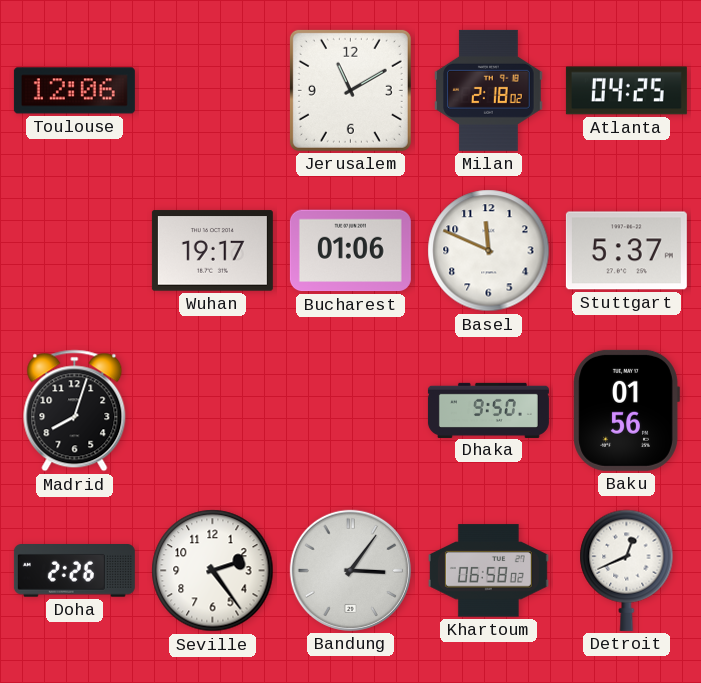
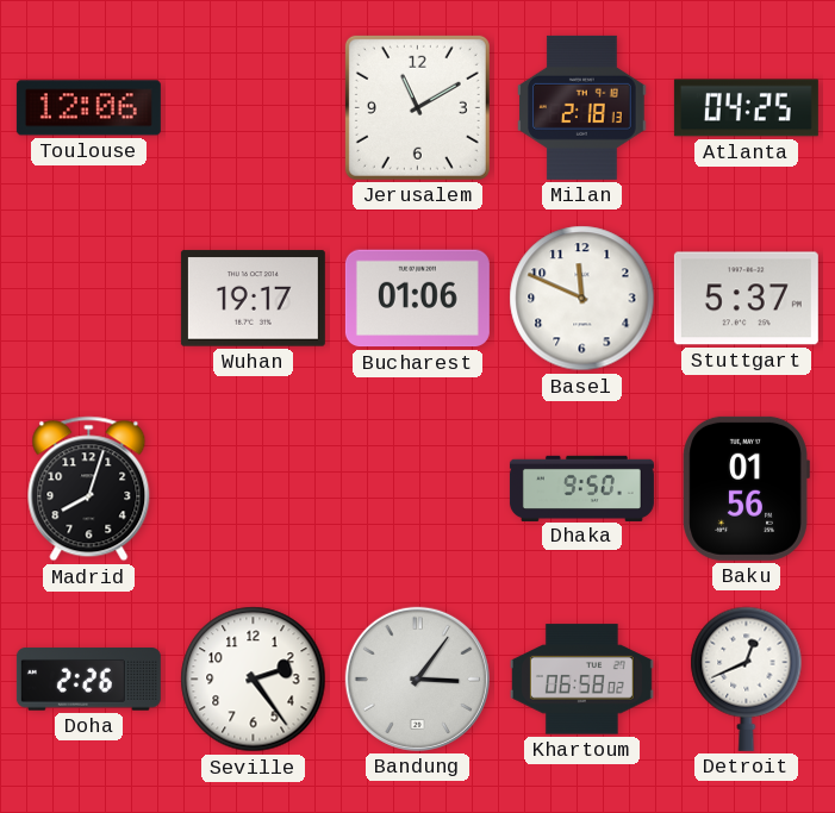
Milan: 2:18:02 -> 2:18:13 (582, 107)
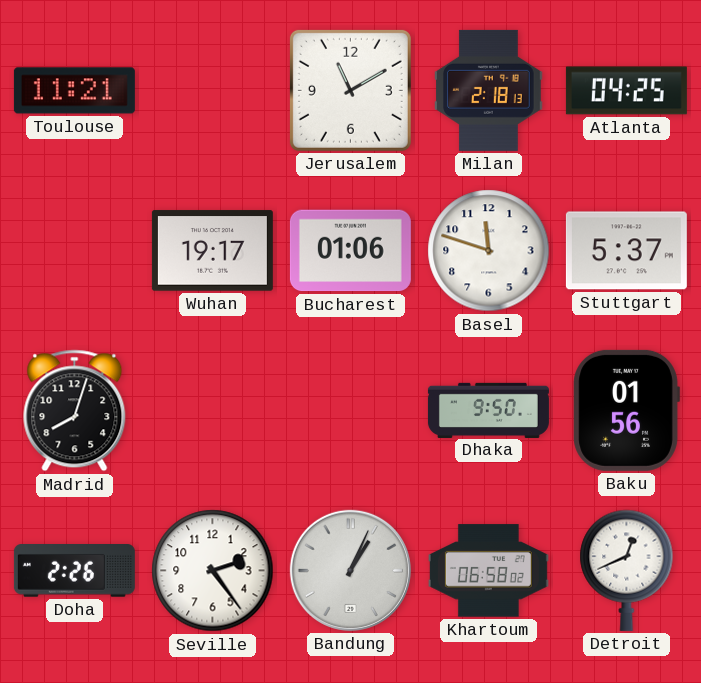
Toulouse: 12:06 -> 11:21 (74, 91)
Basel: 11:49 -> 11:48 (489, 251)
Bandung: 3:06 -> 1:04 (350, 570)
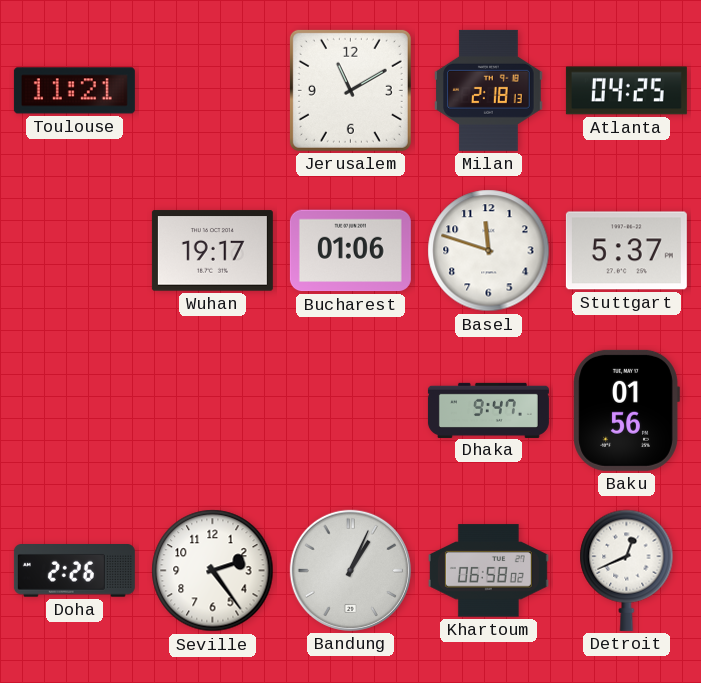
Madrid: 8:03 -> none (75, 411)
Dhaka: 9:50 -> 9:47 (488, 410)
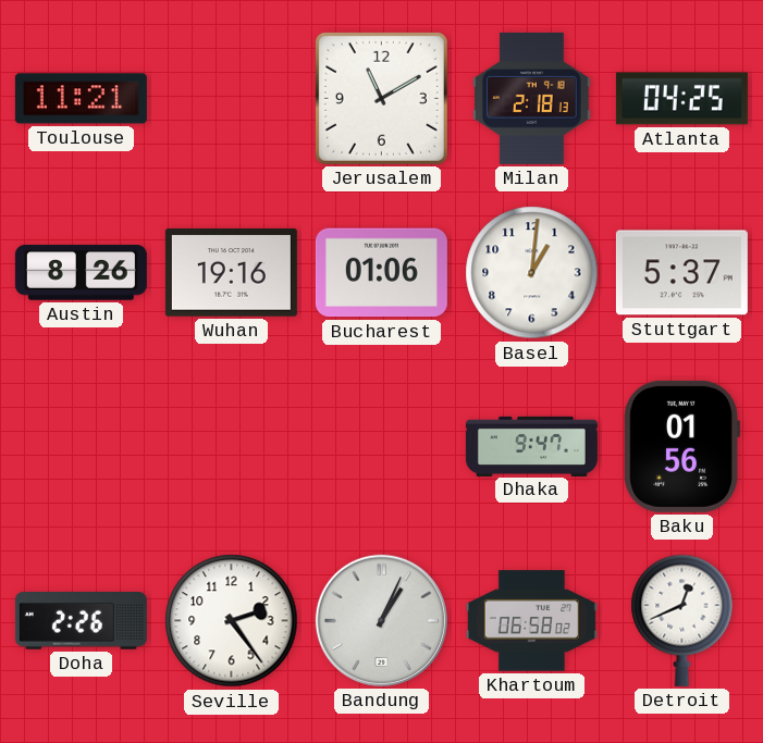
Austin: none -> 8:26 (81, 273)
Wuhan: 19:17 -> 19:16 (231, 273)
Basel: 11:48 -> 1:01 (532, 273)
